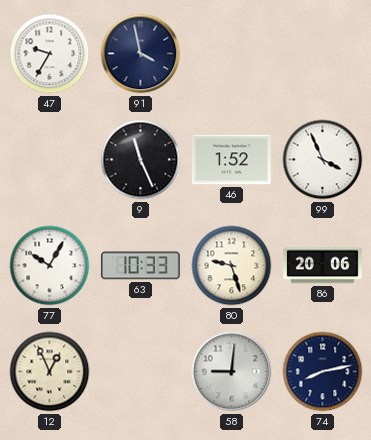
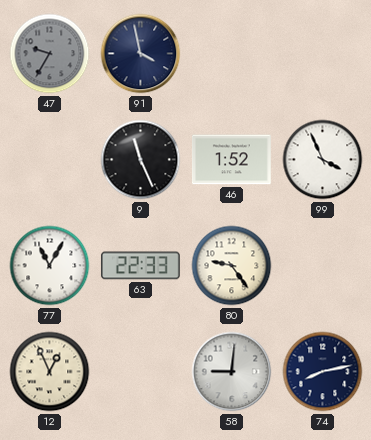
47 dial: white -> grey (50, 54)
77: 10:05 -> 11:05 (50, 266)
63: 10:33 -> 22:33 (140, 266)
80: 9:27 -> 9:24 (232, 266)
86: 20:06 -> none (323, 266)
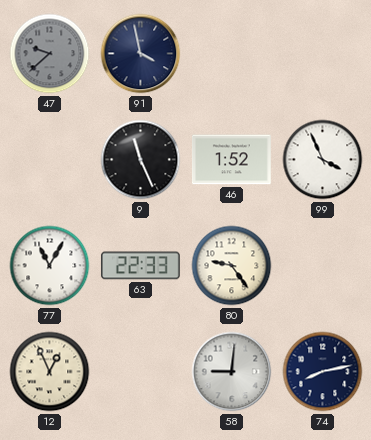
47: 9:35 -> 9:38 (50, 54)
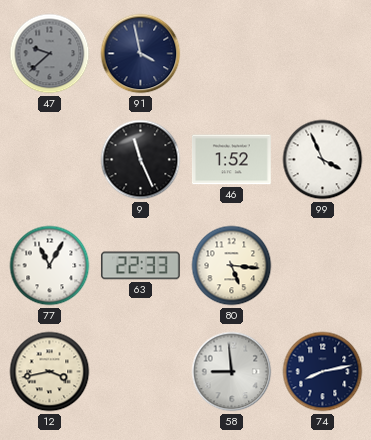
80: 9:24 -> 5:16 (232, 266)
12: 12:56 -> 3:43 (50, 372)
58: 9:01 -> 8:59 (232, 372)
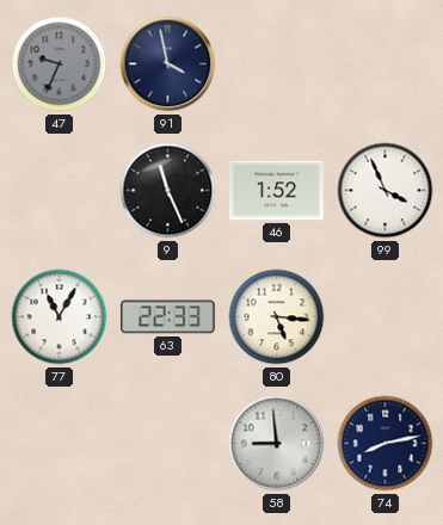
47: 9:38 -> 9:34 (60, 64)
12: 3:43 -> none (50, 372)
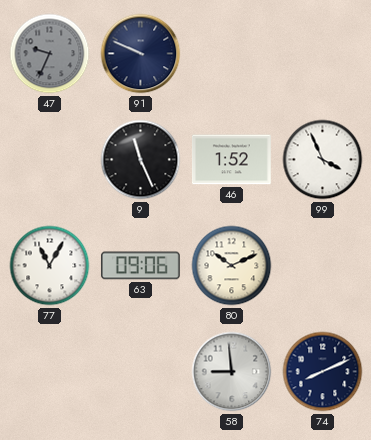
91: 3:58 -> 9:49 (141, 54)
63: 22:33 -> 09:06 (140, 266)
80: 5:16 -> 10:11 (232, 266)
74: 8:13 -> 8:11 (323, 372)
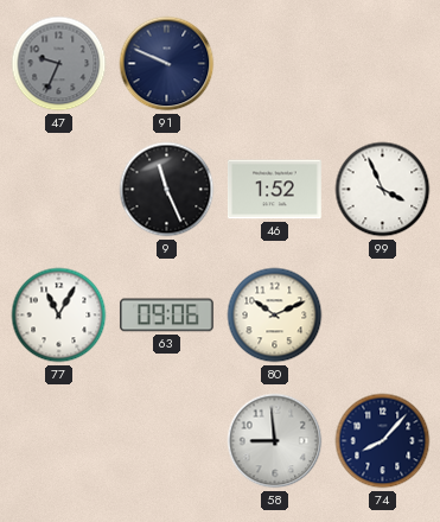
74: 8:11 -> 8:07 (383, 441)
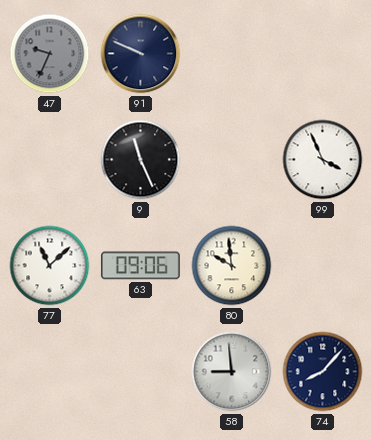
46: 1:52 -> none (274, 190)
77: 11:05 -> 11:08 (50, 266)
80: 10:11 -> 9:59 (232, 266)
